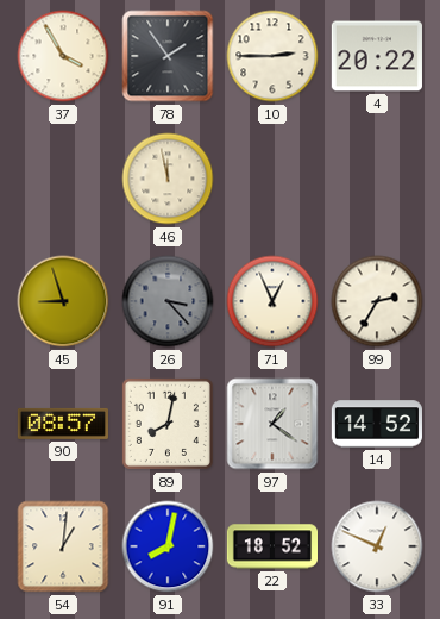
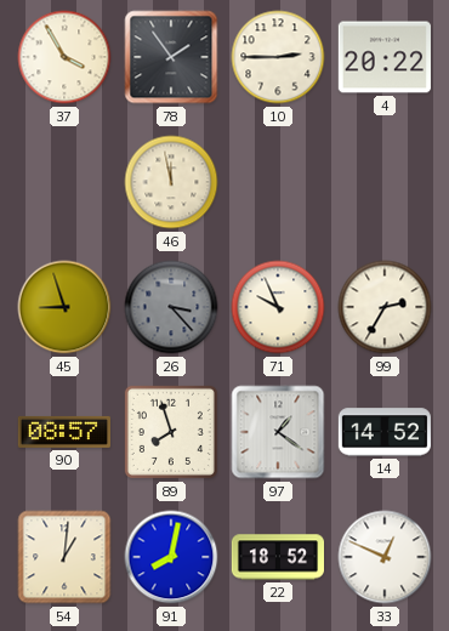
71: 12:56 -> 9:56 (278, 307)
89: 8:02 -> 7:57 (171, 432)
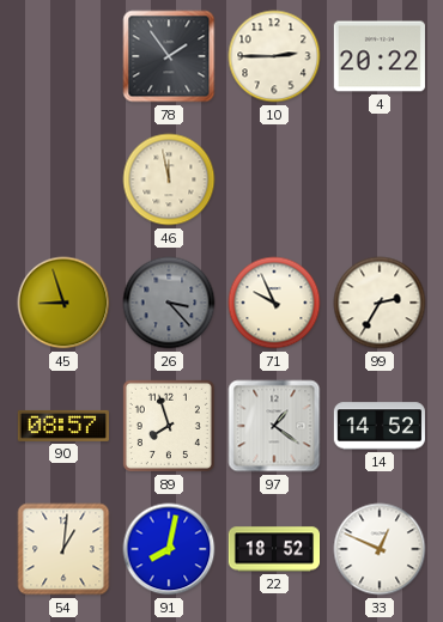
37: 3:55 -> none (64, 57)
